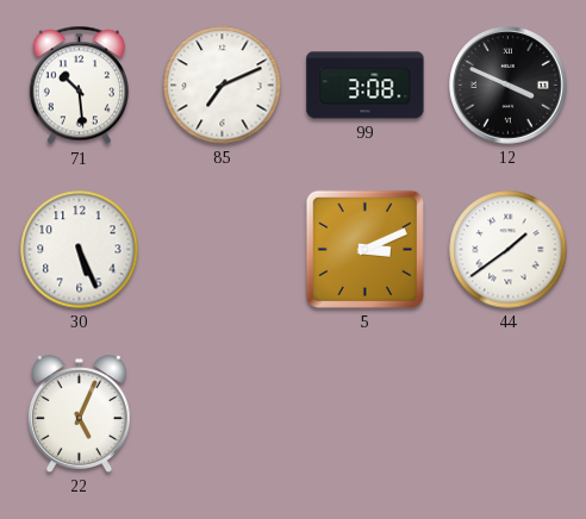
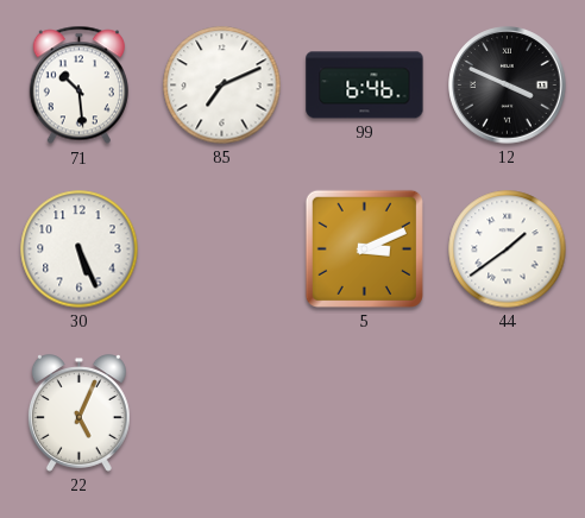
99: 3:08 -> 6:46 (365, 86)
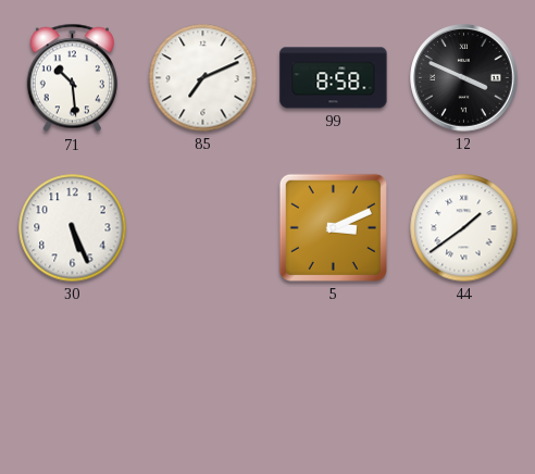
99: 6:46 -> 8:58 (334, 78)
22: 5:04 -> none (78, 413)
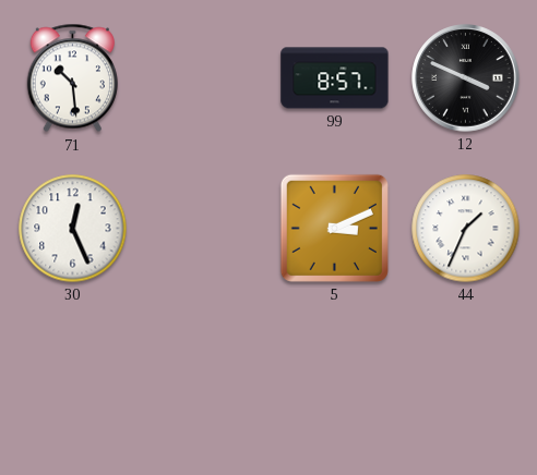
85: 7:11 -> none (203, 78)
99: 8:58 -> 8:57 (335, 78)
30: 5:26 -> 12:26 (73, 229)
44: 1:39 -> 1:34 (466, 229)
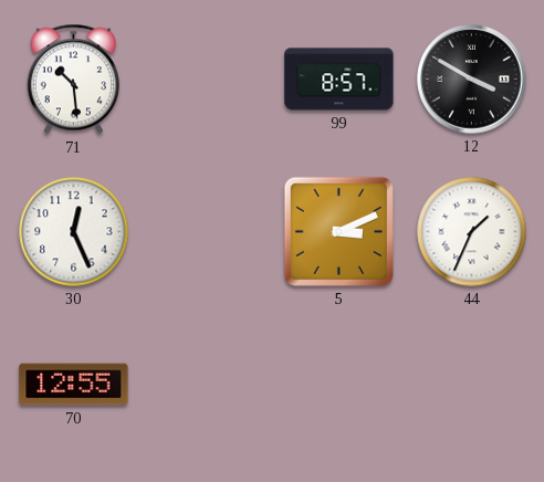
12: 3:49 -> 3:50 (472, 80)
70: none -> 12:55 (74, 385)
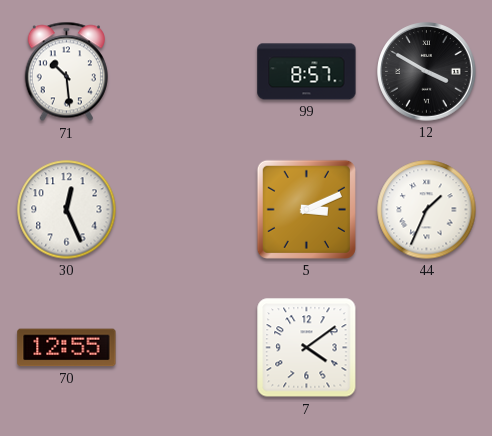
7: none -> 4:09 (307, 348)
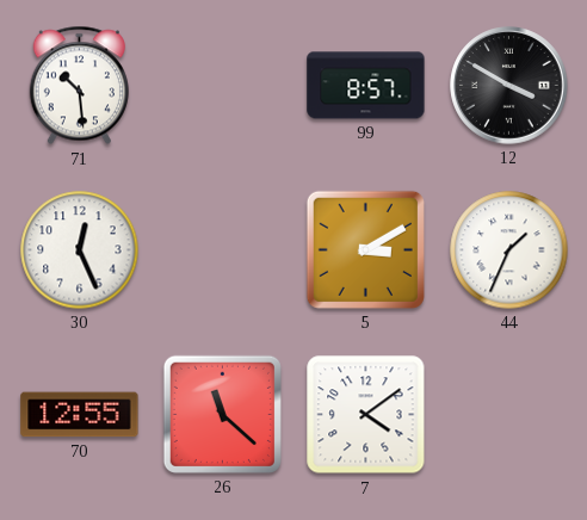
5: 3:11 -> 3:10 (365, 249)
26: none -> 11:22 (222, 414)
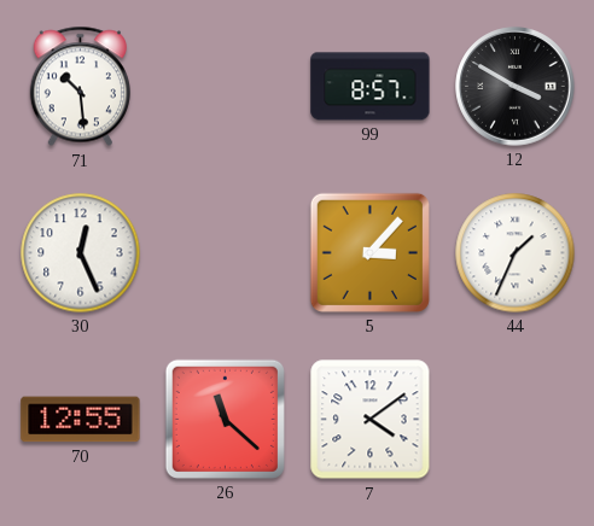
5: 3:10 -> 3:07 (369, 252)
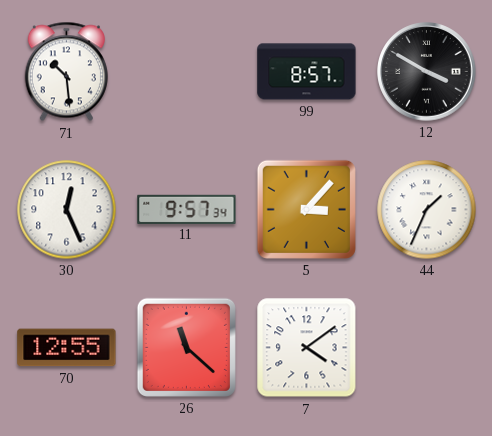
11: none -> 9:57 (187, 209)
